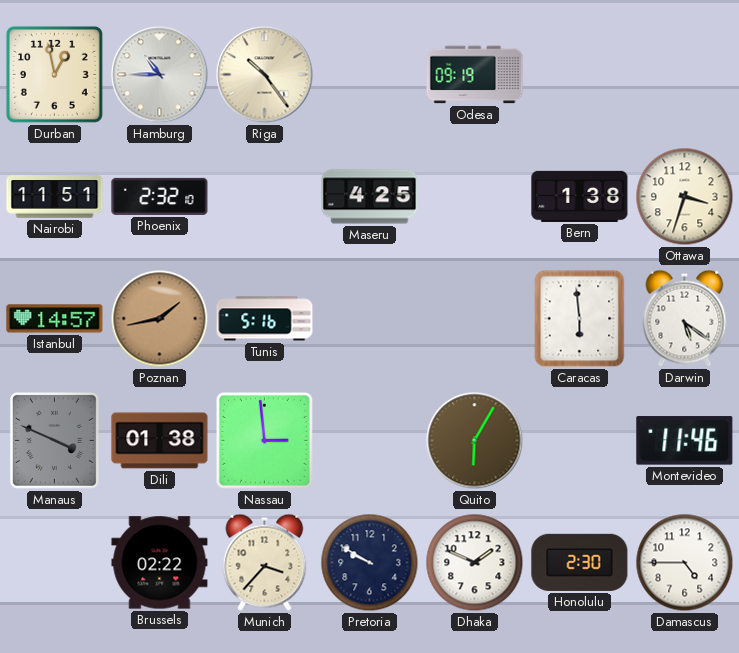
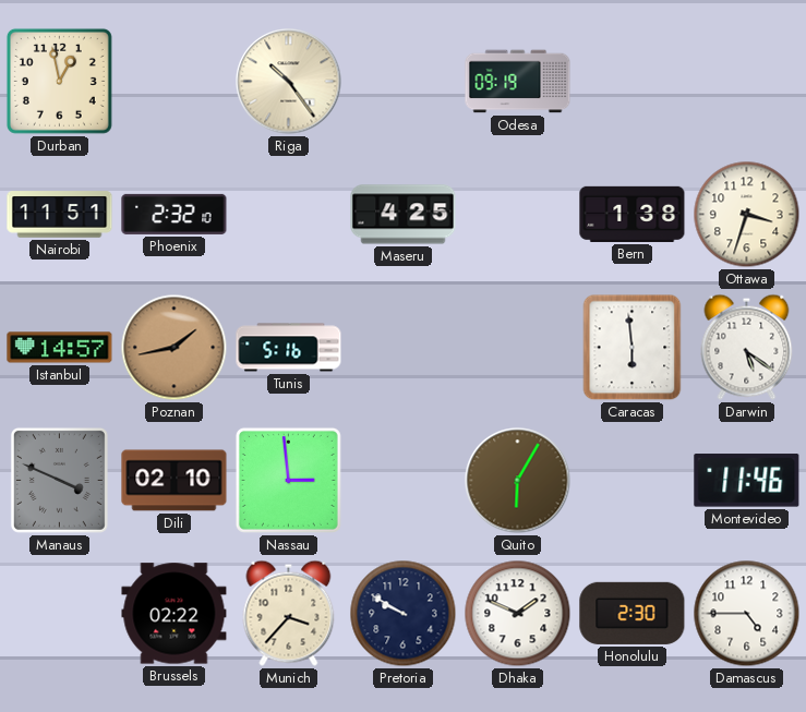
Hamburg: 10:45 -> none (160, 75)
Dili: 01:38 -> 02:10 (175, 481)
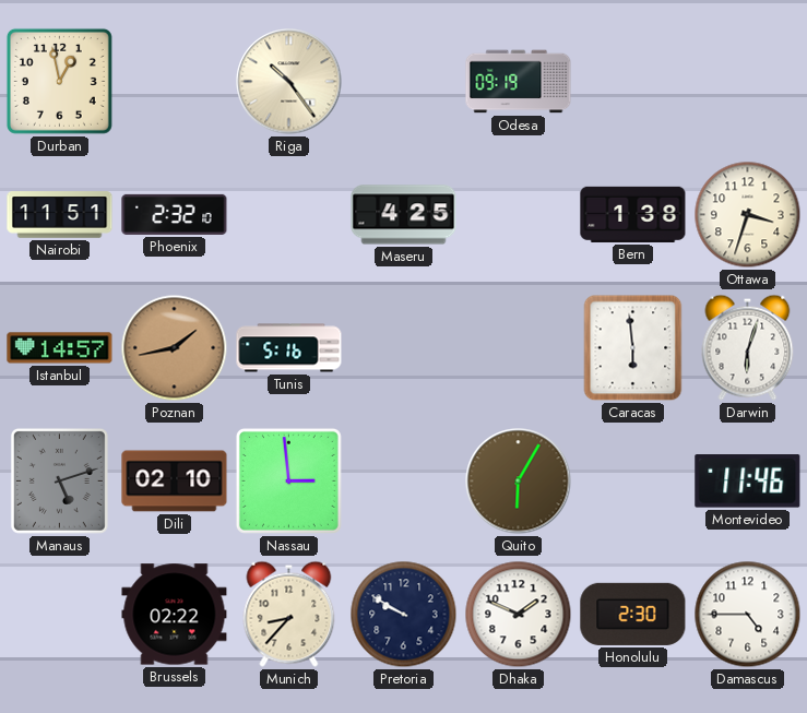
Darwin: 5:21 -> 6:03 (748, 347)
Manaus: 3:49 -> 5:12 (59, 480)
Munich: 3:37 -> 8:37 (289, 614)
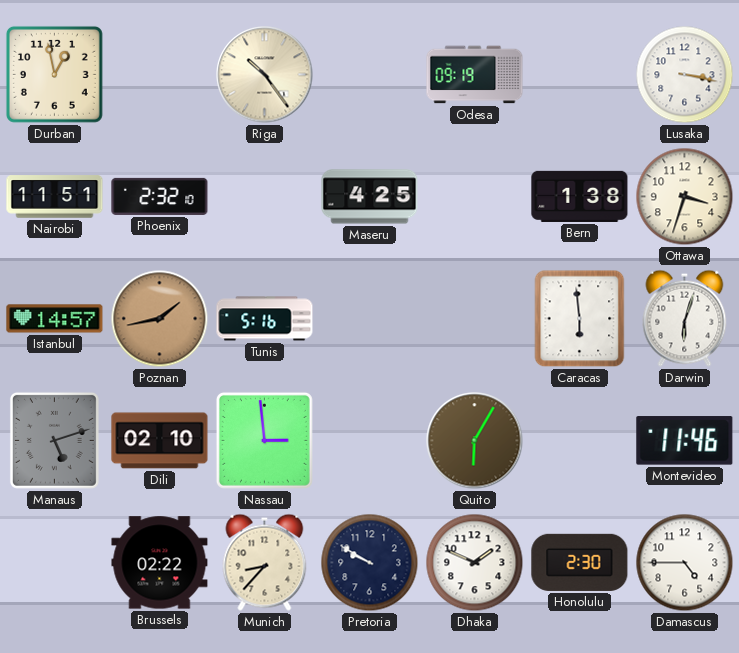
Lusaka: none -> 3:17 (685, 75)
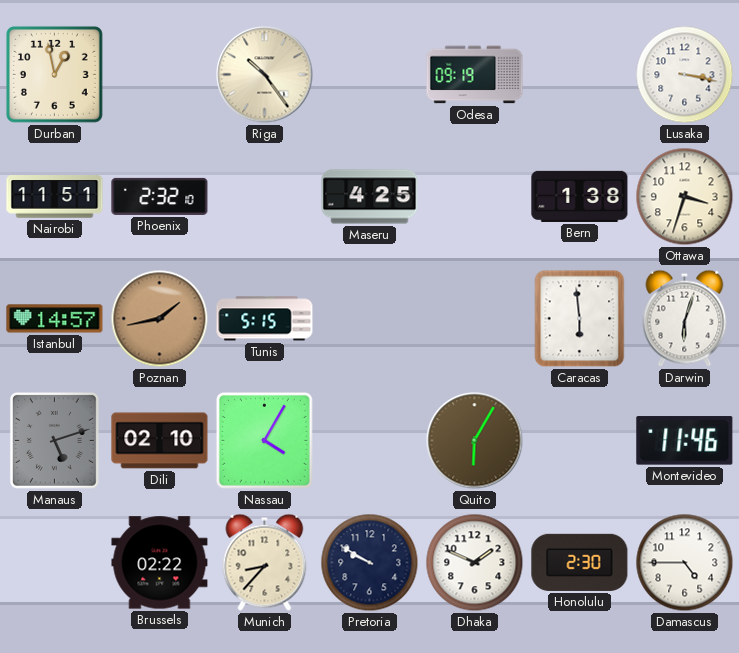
Tunis: 5:16 -> 5:15 (265, 319)
Nassau: 2:59 -> 4:05 (264, 440)
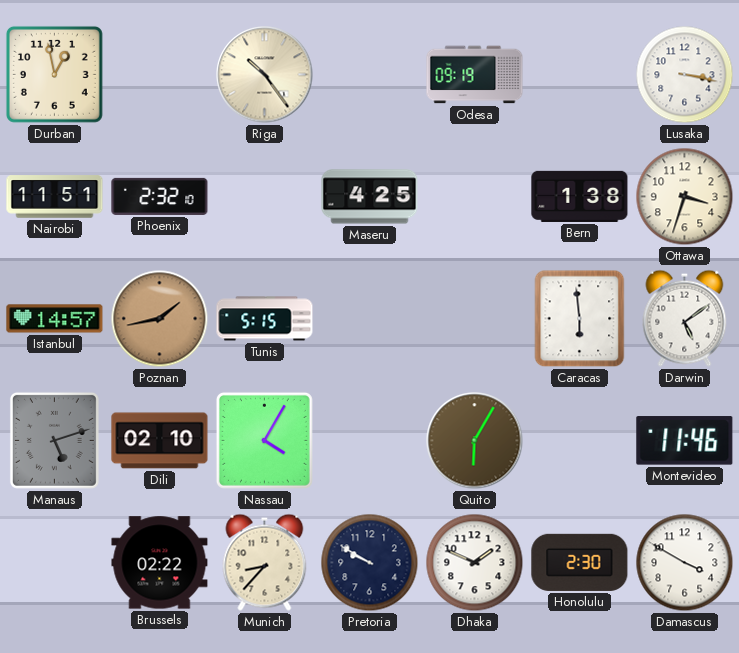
Darwin: 6:03 -> 5:09 (685, 318)
Damascus: 4:45 -> 3:50 (685, 563)
